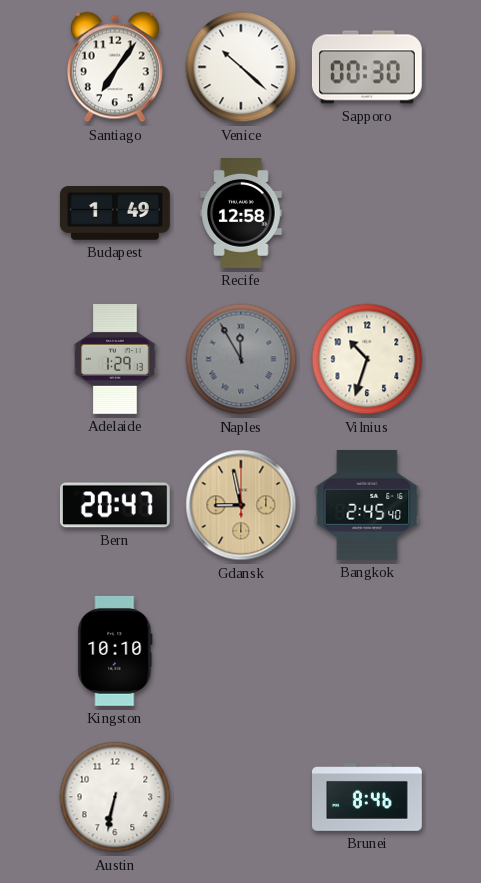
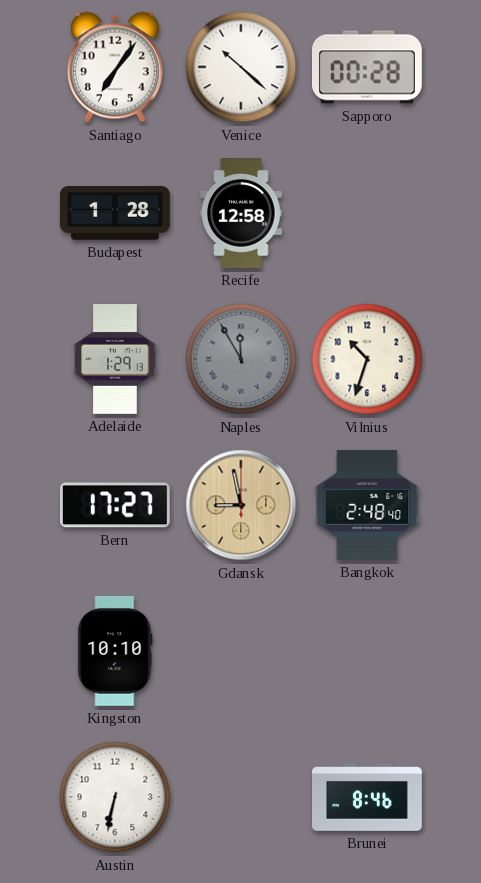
Sapporo: 00:30 -> 00:28 (367, 67)
Budapest: 1:49 -> 1:28 (115, 213)
Bern: 20:47 -> 17:27 (115, 505)
Bangkok: 2:45 -> 2:48 (367, 505)
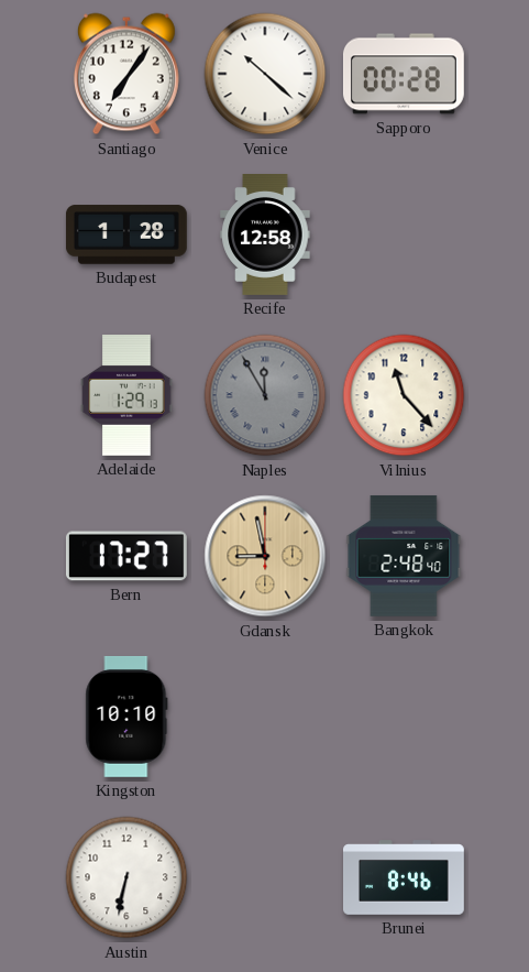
Vilnius: 10:33 -> 11:23 (404, 395)
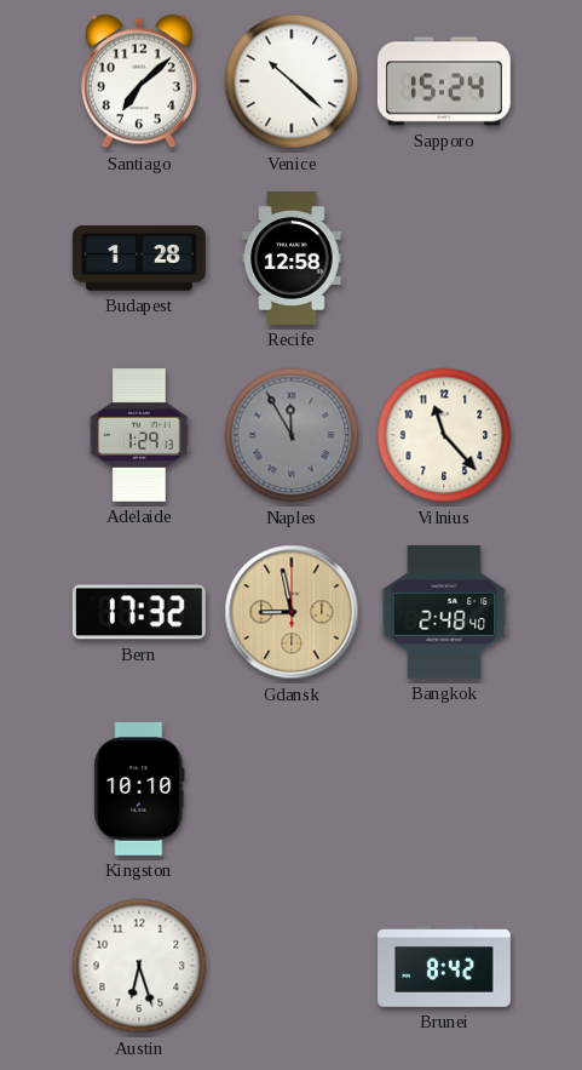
Santiago: 7:06 -> 7:08 (139, 81)
Sapporo: 00:28 -> 15:24 (444, 81)
Bern: 17:27 -> 17:32 (139, 612)
Austin: 6:32 -> 6:27 (139, 966)
Brunei: 8:46 -> 8:42 (445, 966)
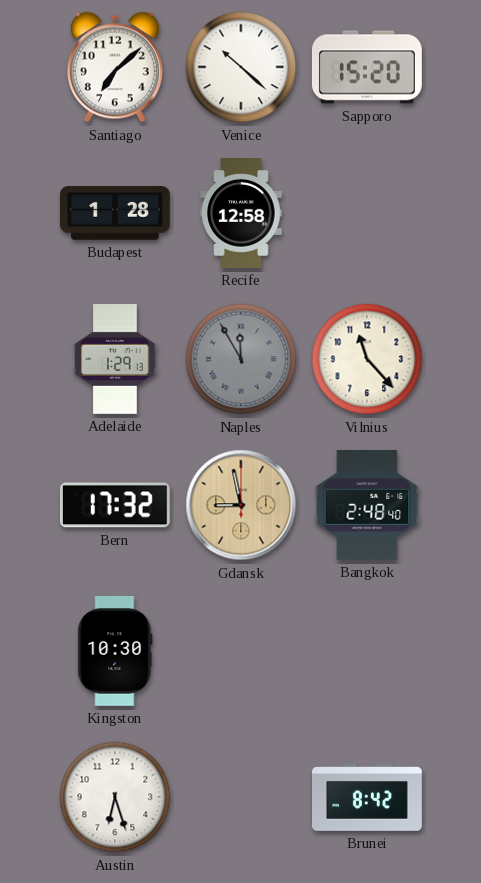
Sapporo: 15:24 -> 15:20 (367, 67)
Kingston: 10:10 -> 10:30 (115, 651)
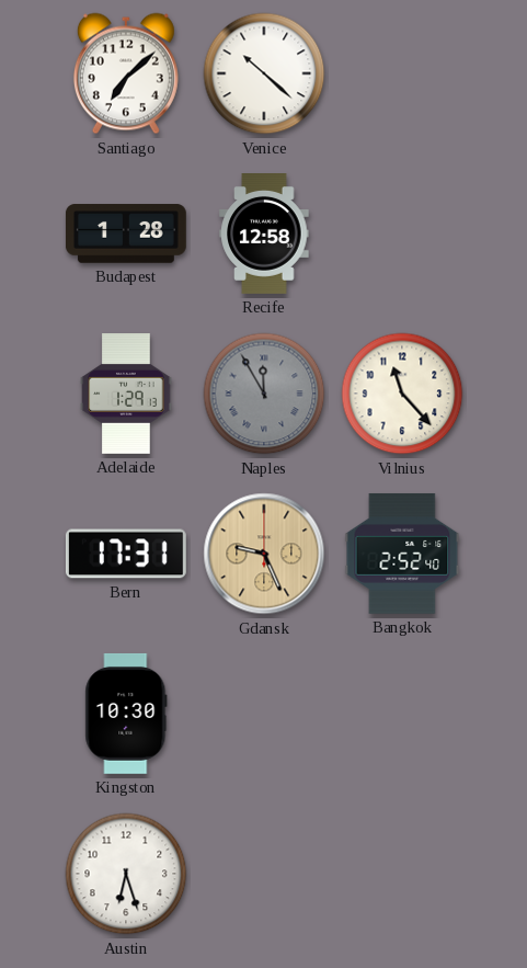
Sapporo: 15:20 -> none (367, 67)
Bern: 17:32 -> 17:31 (126, 554)
Gdansk: 8:58 -> 9:26 (264, 554)
Bangkok: 2:48 -> 2:52 (402, 554)
Brunei: 8:42 -> none (368, 797)
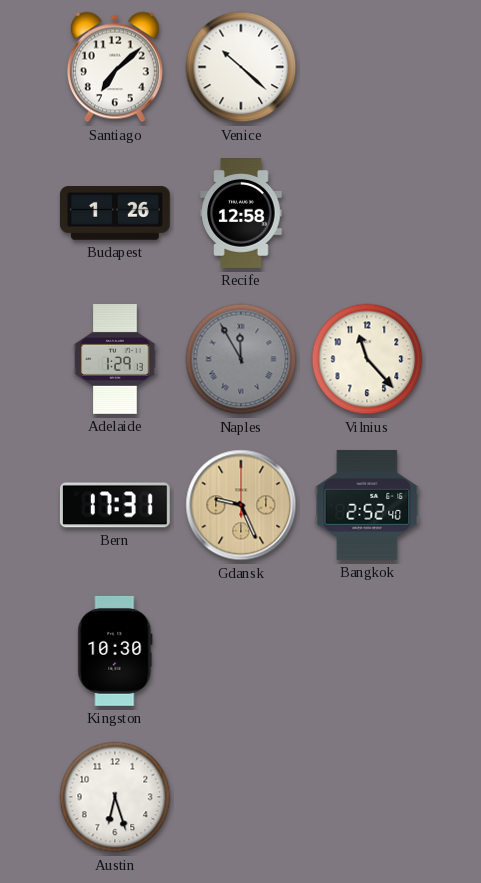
Budapest: 1:28 -> 1:26 (115, 213)
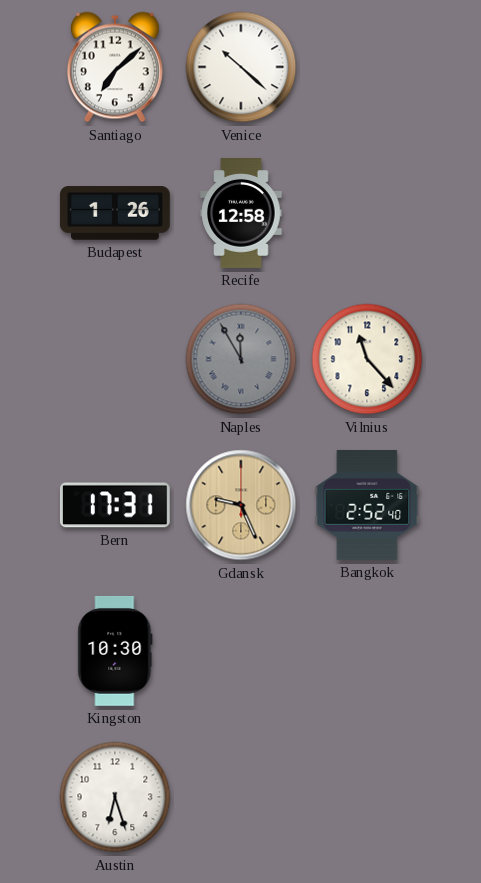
Adelaide: 1:29 -> none (115, 360)
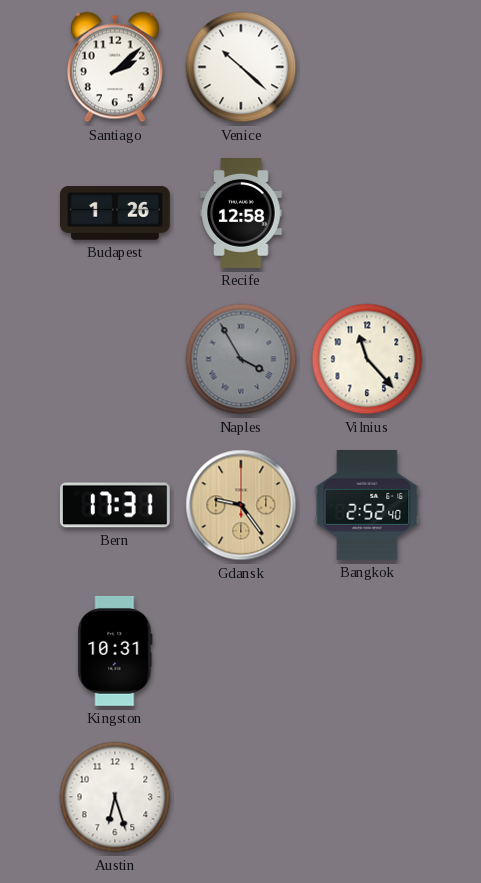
Santiago: 7:08 -> 2:08 (115, 67)
Naples: 11:55 -> 3:55 (241, 359)
Gdansk: 9:26 -> 9:24 (241, 505)
Kingston: 10:30 -> 10:31 (115, 651)
